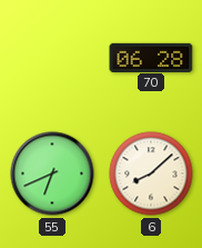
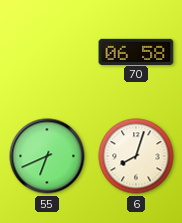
70: 06:28 -> 06:58 (136, 51)
6: 8:08 -> 8:03 (136, 156)
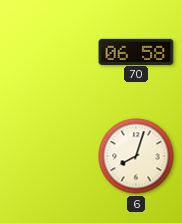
55: 6:41 -> none (47, 156)
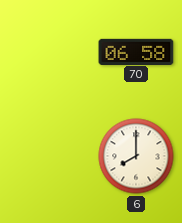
6: 8:03 -> 8:00 (136, 156)
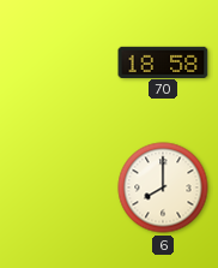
70: 06:58 -> 18:58 (163, 61)
